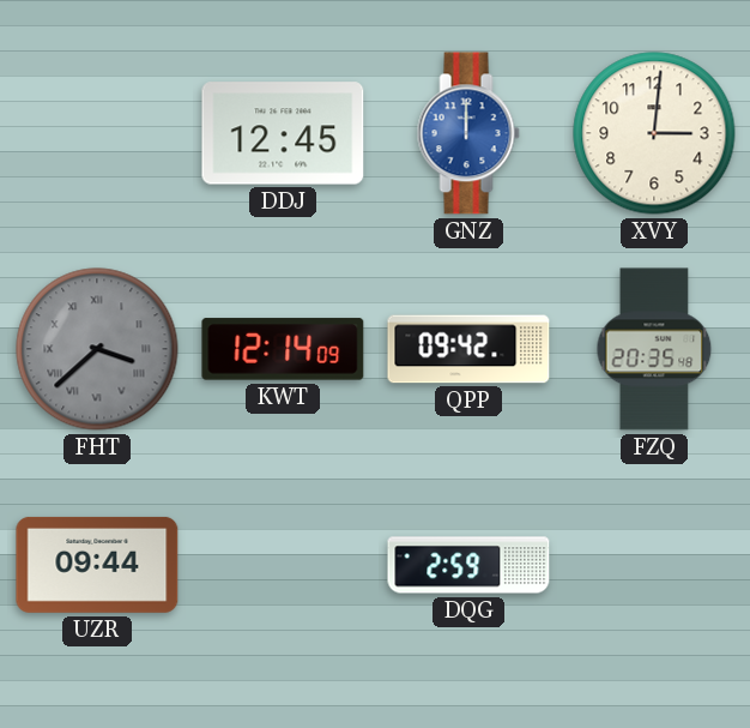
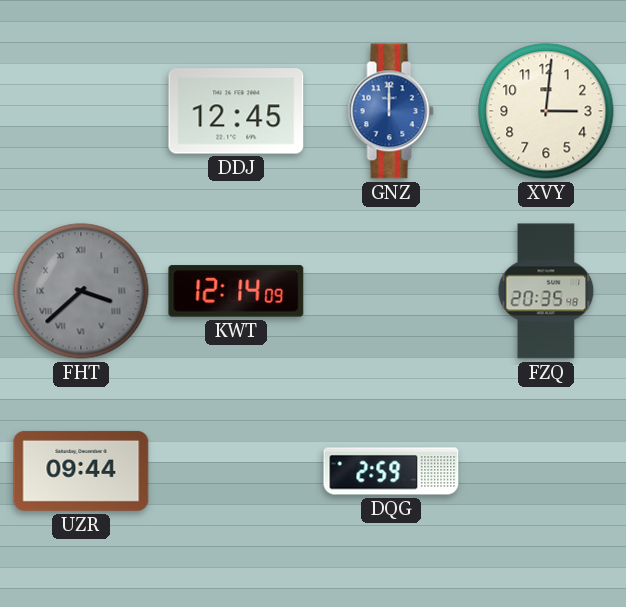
QPP: 09:42 -> none (468, 349)
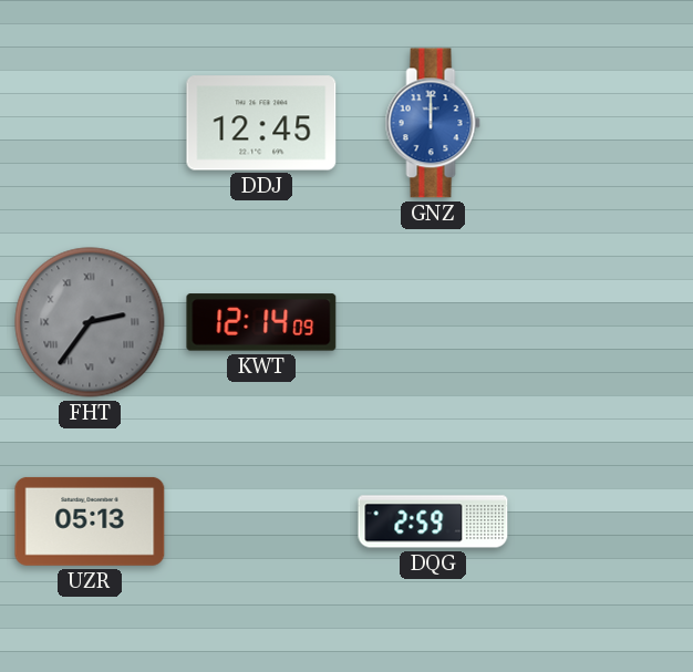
XVY: 3:01 -> none (546, 111)
FHT: 3:38 -> 2:36 (90, 322)
FZQ: 20:35 -> none (546, 291)
UZR: 09:44 -> 05:13 (90, 521)
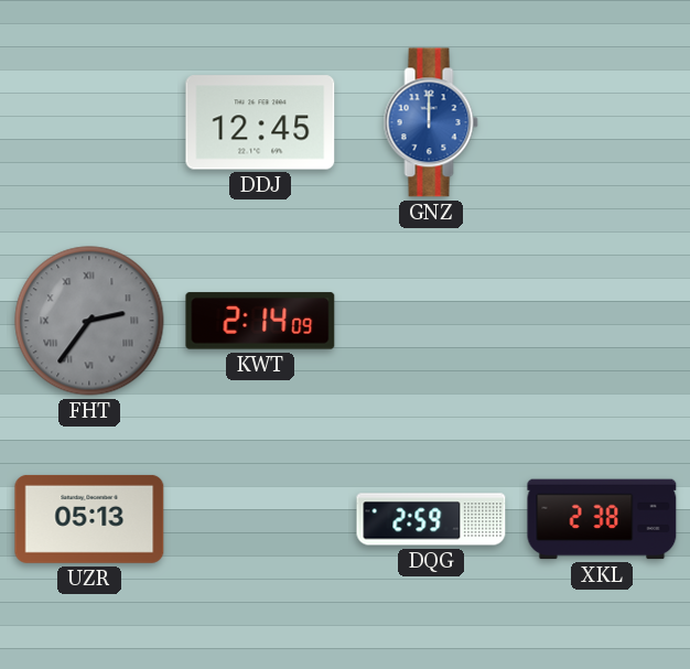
KWT: 12:14 -> 2:14 (260, 321)
XKL: none -> 2:38 (602, 519)
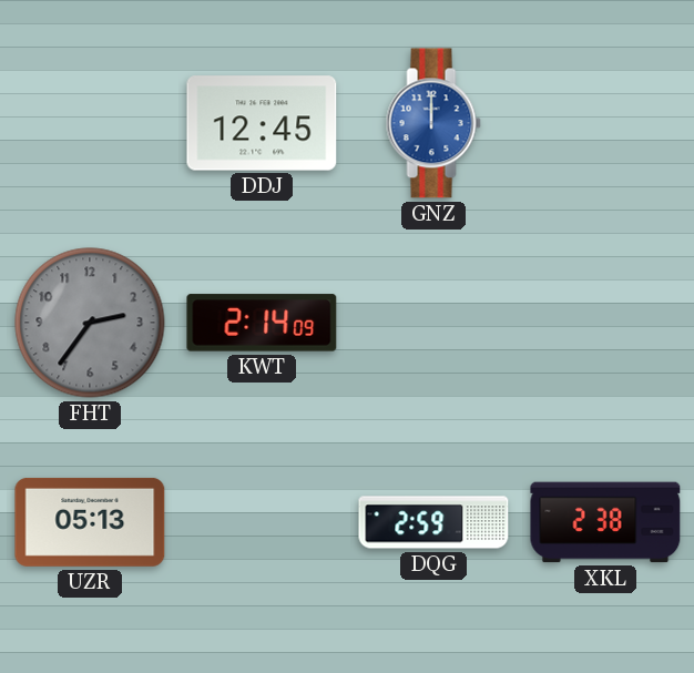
FHT numerals: Roman -> Arabic (90, 323)
